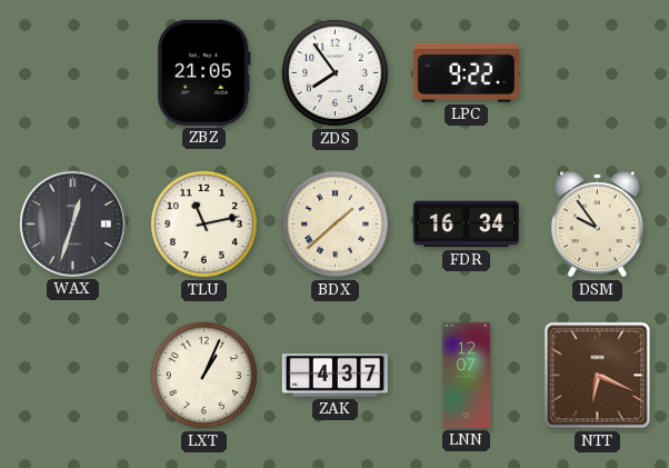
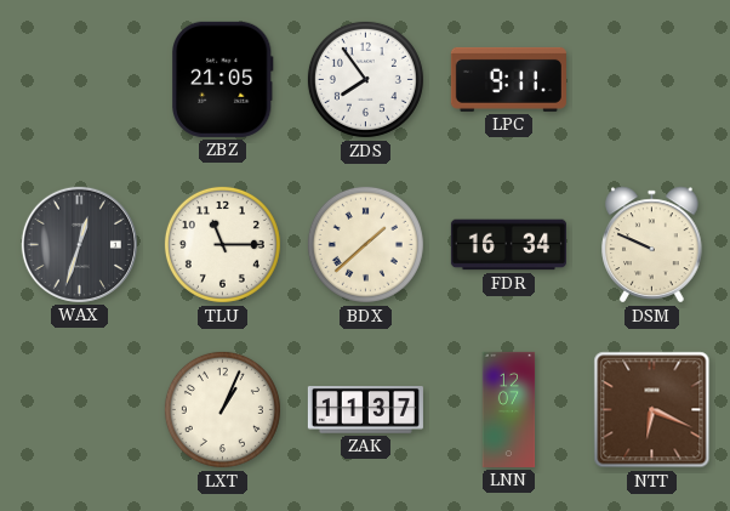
LPC: 9:22 -> 9:11 (508, 79)
TLU: 11:13 -> 11:15 (222, 244)
DSM: 9:54 -> 9:49 (652, 245)
ZAK: 4:37 -> 11:37 (365, 410)
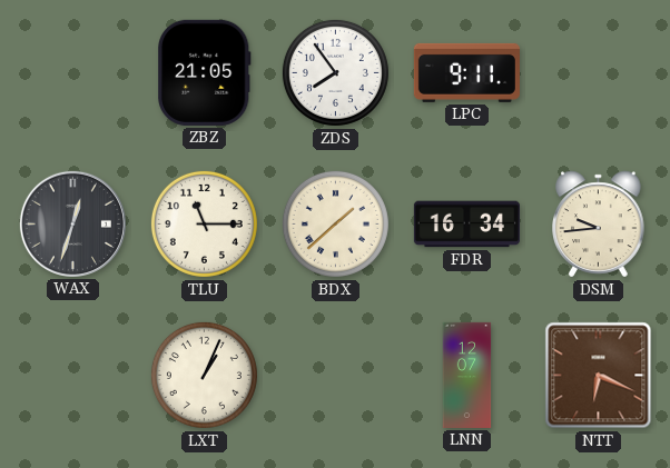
DSM: 9:49 -> 9:44 (599, 225)
ZAK: 11:37 -> none (365, 410)
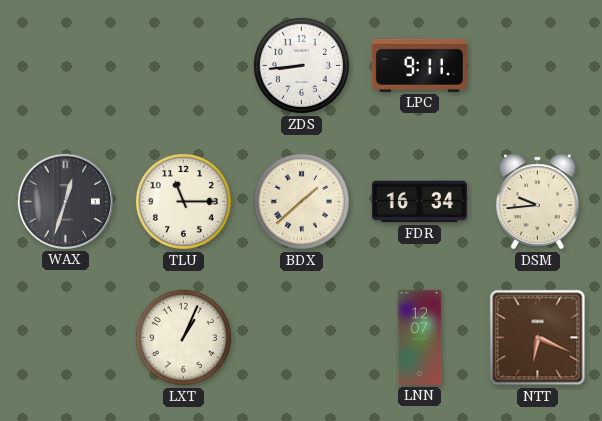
ZBZ: 21:05 -> none (205, 72)
ZDS: 7:54 -> 8:44 (301, 65)
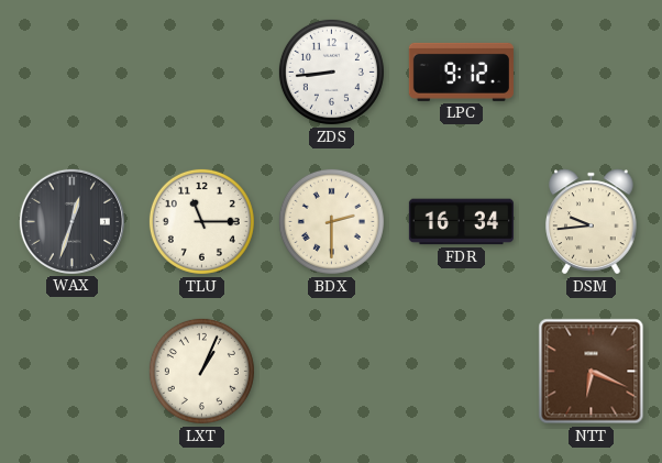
LPC: 9:11 -> 9:12 (461, 71)
BDX: 1:38 -> 2:30 (331, 221)
LNN: 12:07 -> none (420, 337)
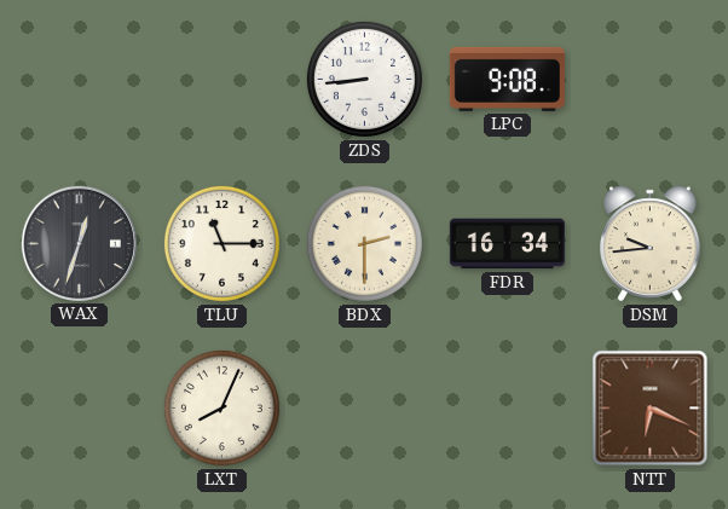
LPC: 9:12 -> 9:08 (507, 79)
LXT: 1:04 -> 8:04 (221, 407)
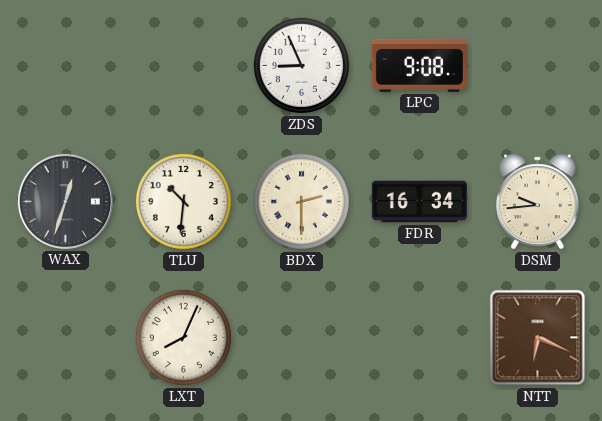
ZDS: 8:44 -> 8:56 (301, 65)
TLU: 11:15 -> 10:31 (183, 201)
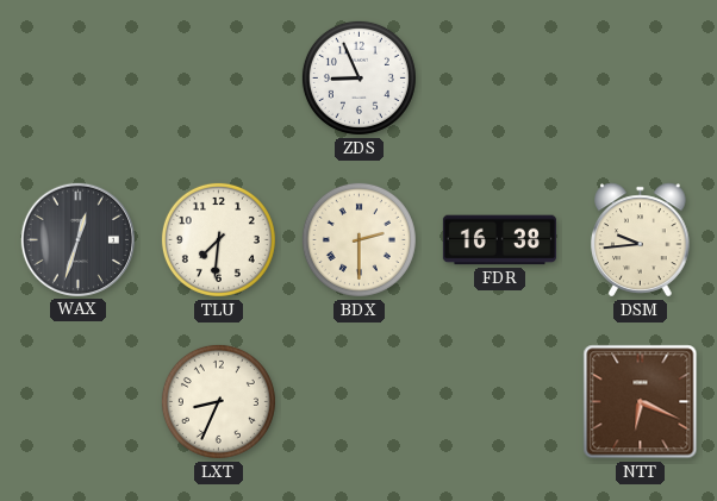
LPC: 9:08 -> none (419, 65)
TLU: 10:31 -> 7:31 (218, 239)
FDR: 16:34 -> 16:38 (499, 240)
LXT: 8:04 -> 8:34 (218, 401)
